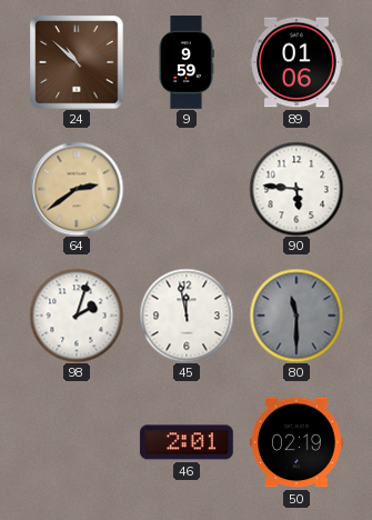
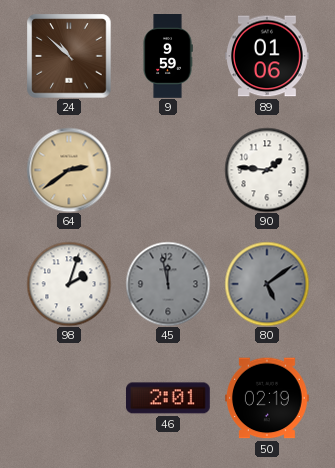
90: 5:46 -> 1:46 (267, 170)
45 dial: white -> grey (168, 284)
80: 11:30 -> 5:09 (267, 284)
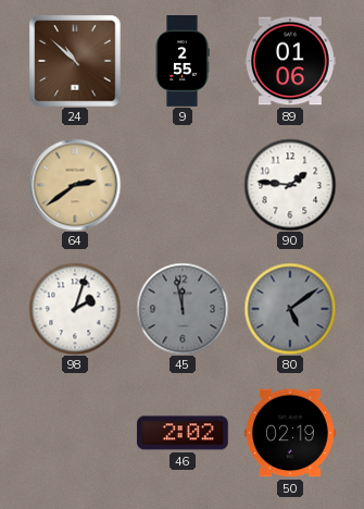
9: 9:59 -> 2:55 (183, 62)
46: 2:01 -> 2:02 (183, 433)
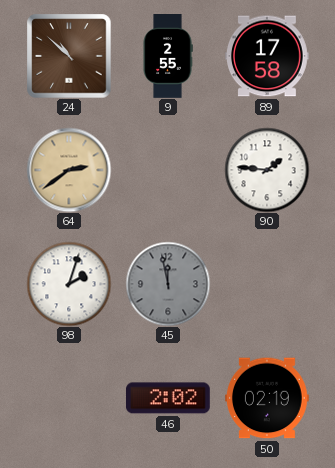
89: 01:06 -> 17:58 (268, 56)
80: 5:09 -> none (290, 309)
